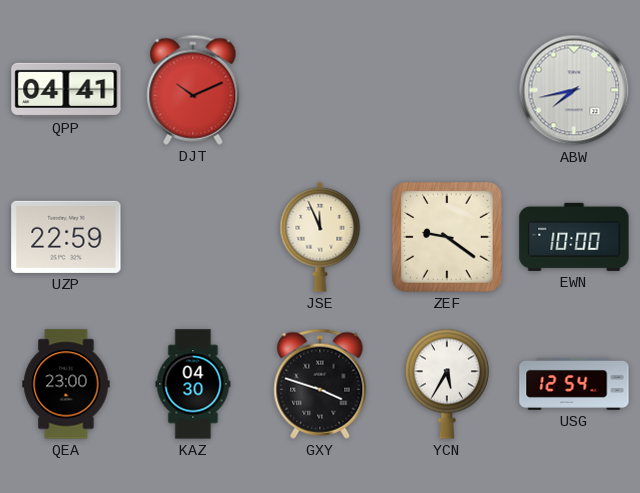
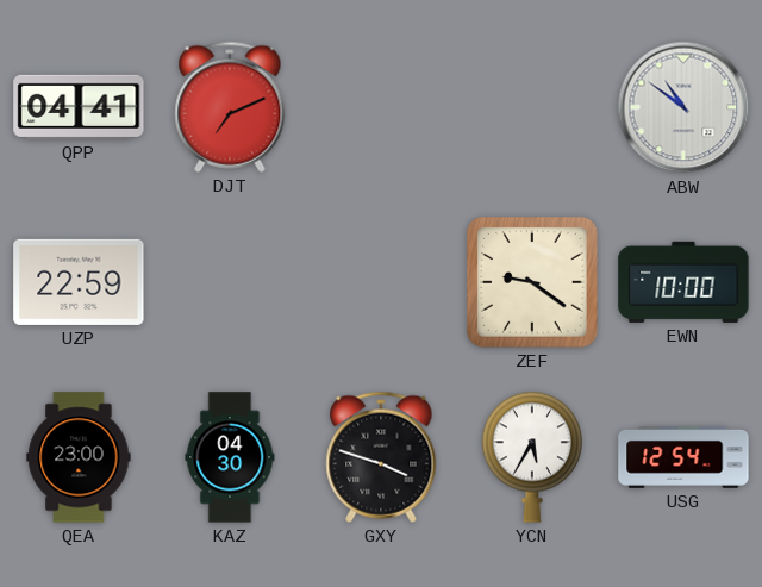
DJT: 10:11 -> 7:11 (230, 107)
ABW: 7:43 -> 10:51 (683, 107)
JSE: 11:56 -> none (320, 237)
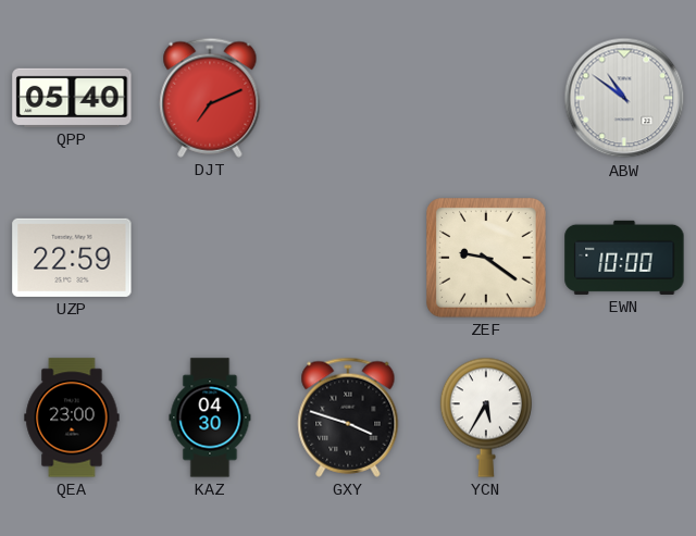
QPP: 04:41 -> 05:40 (72, 98)
USG: 12:54 -> none (683, 457)
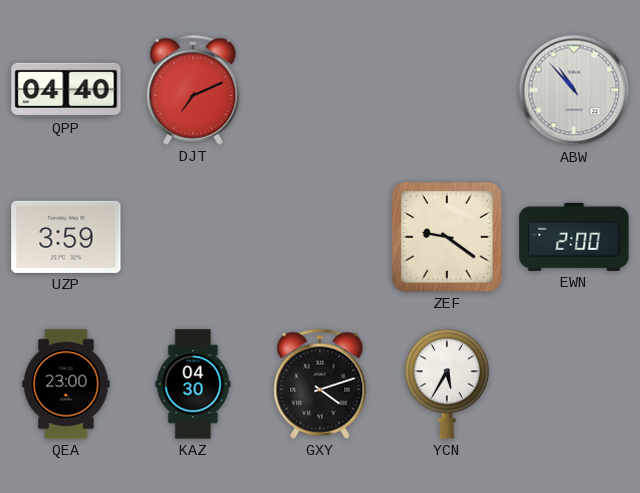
QPP: 05:40 -> 04:40 (66, 90)
ABW: 10:51 -> 10:53 (574, 90)
UZP: 22:59 -> 3:59 (66, 237)
EWN: 10:00 -> 2:00 (574, 237)
GXY: 3:48 -> 4:12 (320, 384)
